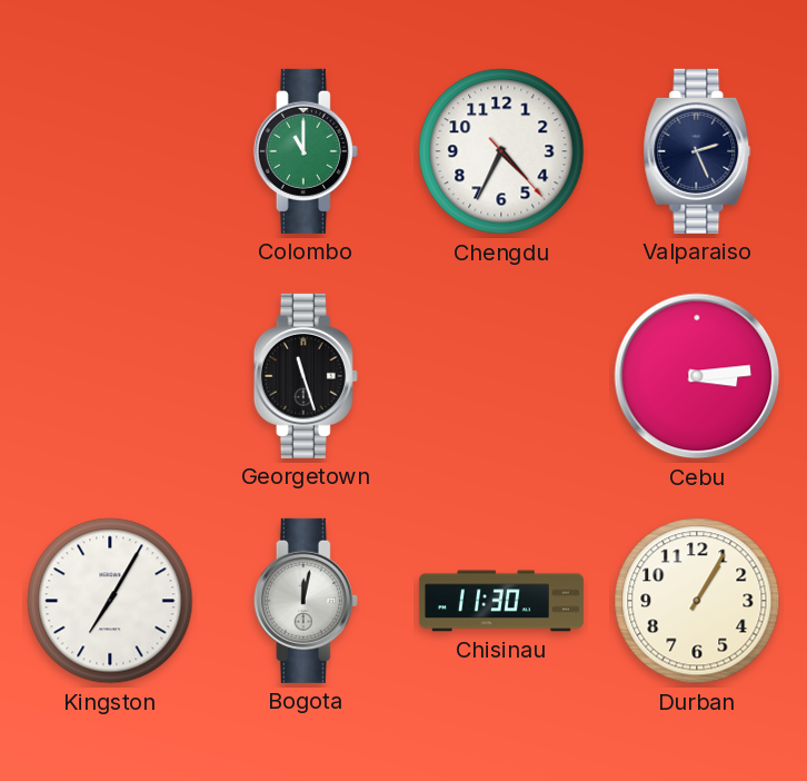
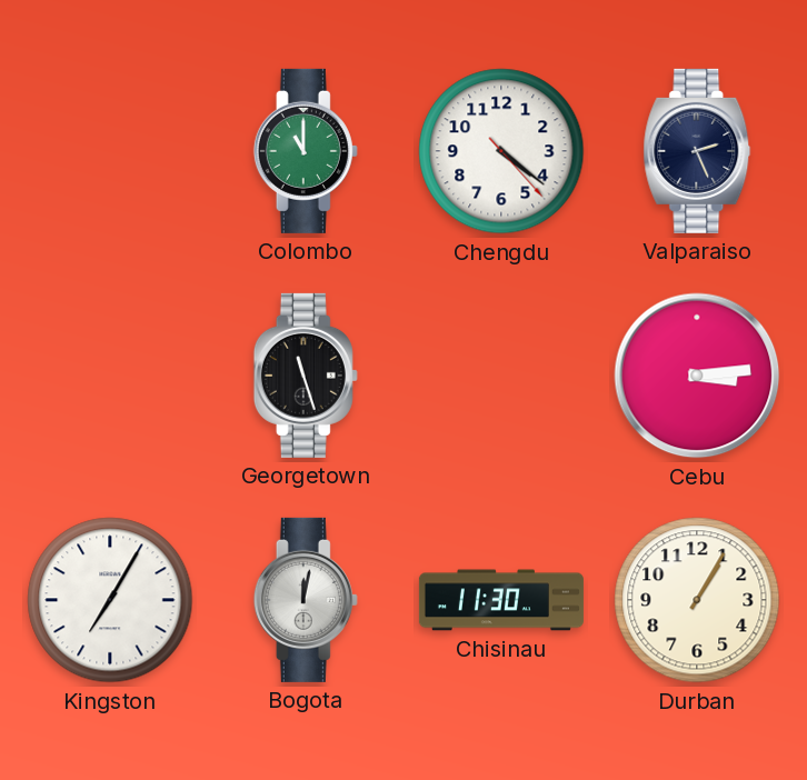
Chengdu: 4:34 -> 4:21 (501, 151)
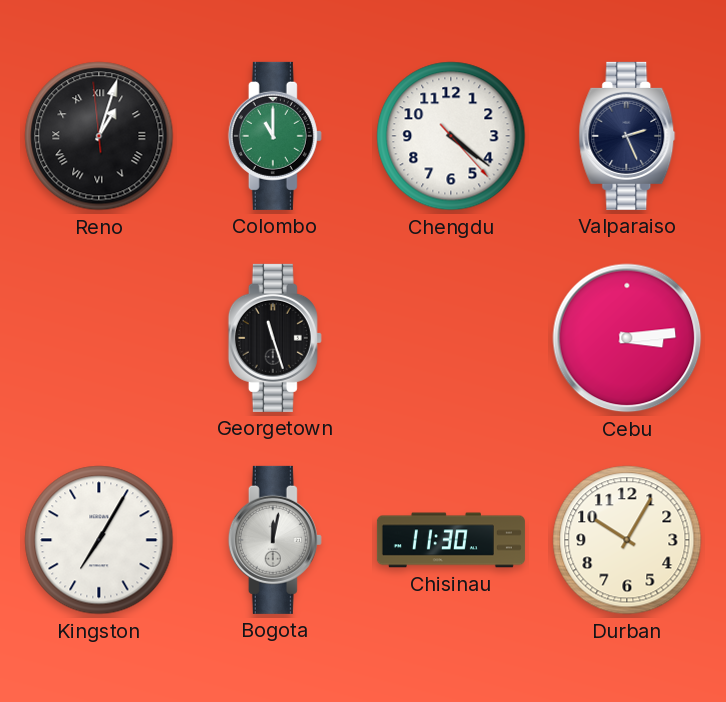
Reno: none -> 1:02 (99, 136)
Durban: 1:05 -> 10:05 (627, 540)
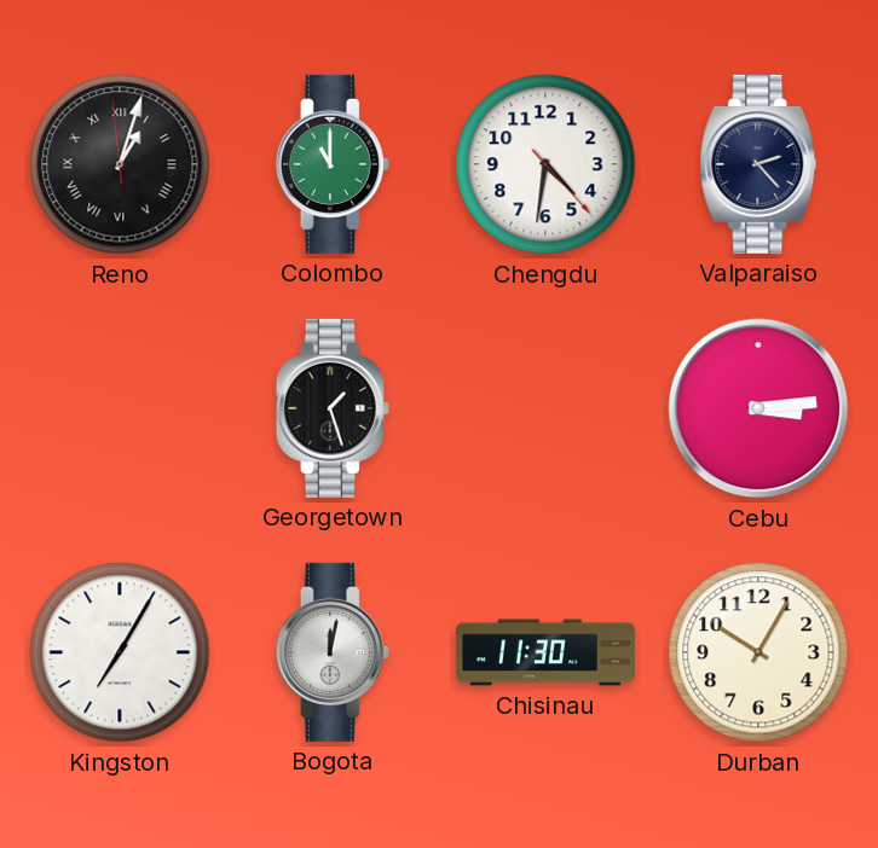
Chengdu: 4:21 -> 4:31 (545, 164)
Valparaiso: 2:26 -> 2:23 (758, 164)
Georgetown: 11:27 -> 1:27 (333, 408)
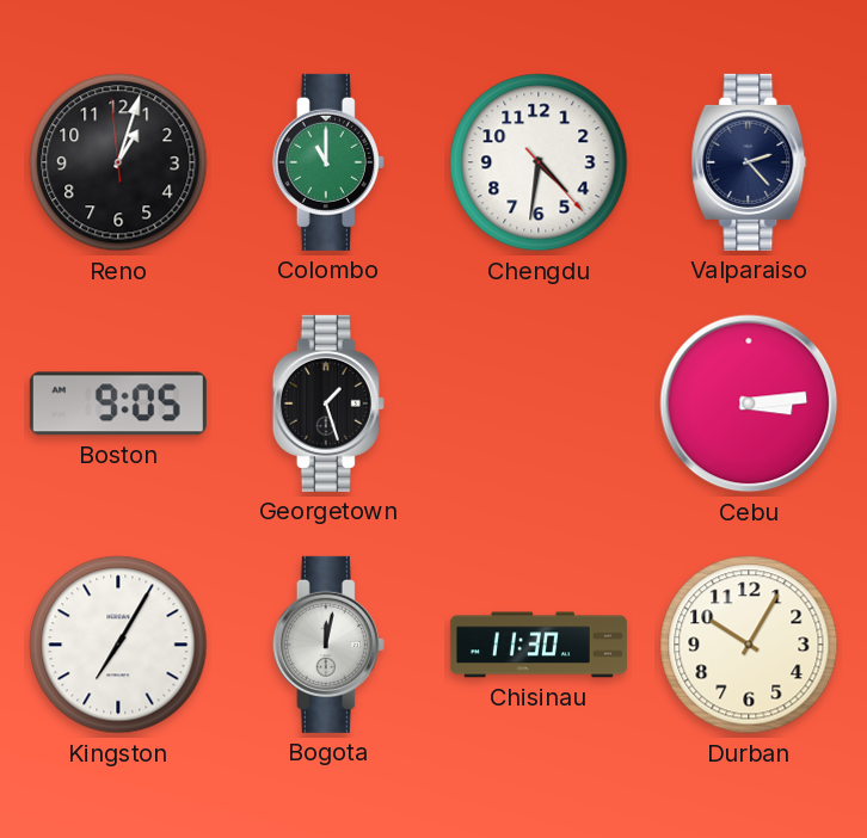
Reno numerals: Roman -> Arabic (118, 162)
Boston: none -> 9:05 (118, 403)
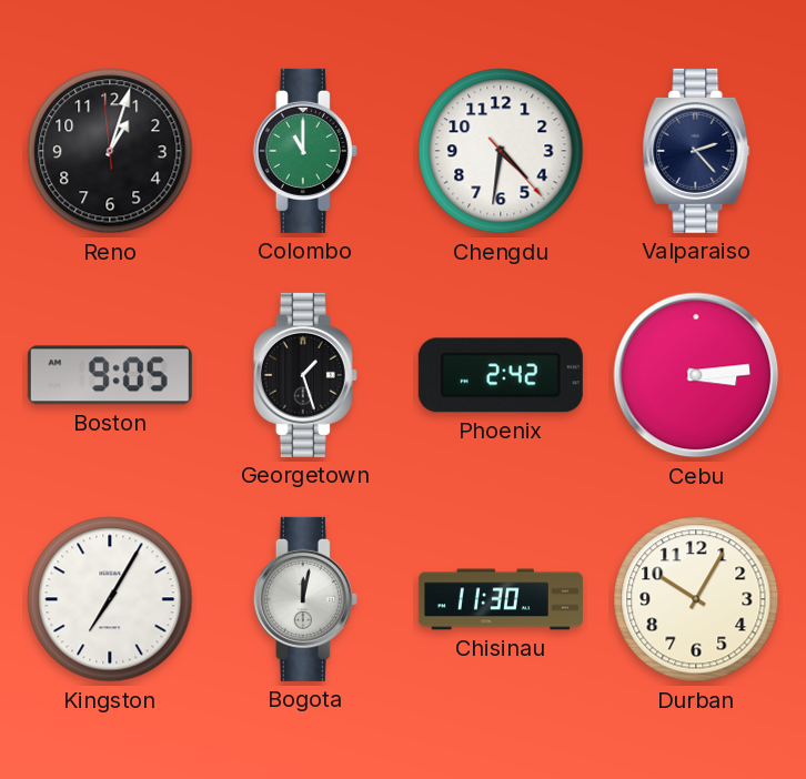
Phoenix: none -> 2:42 (501, 375)
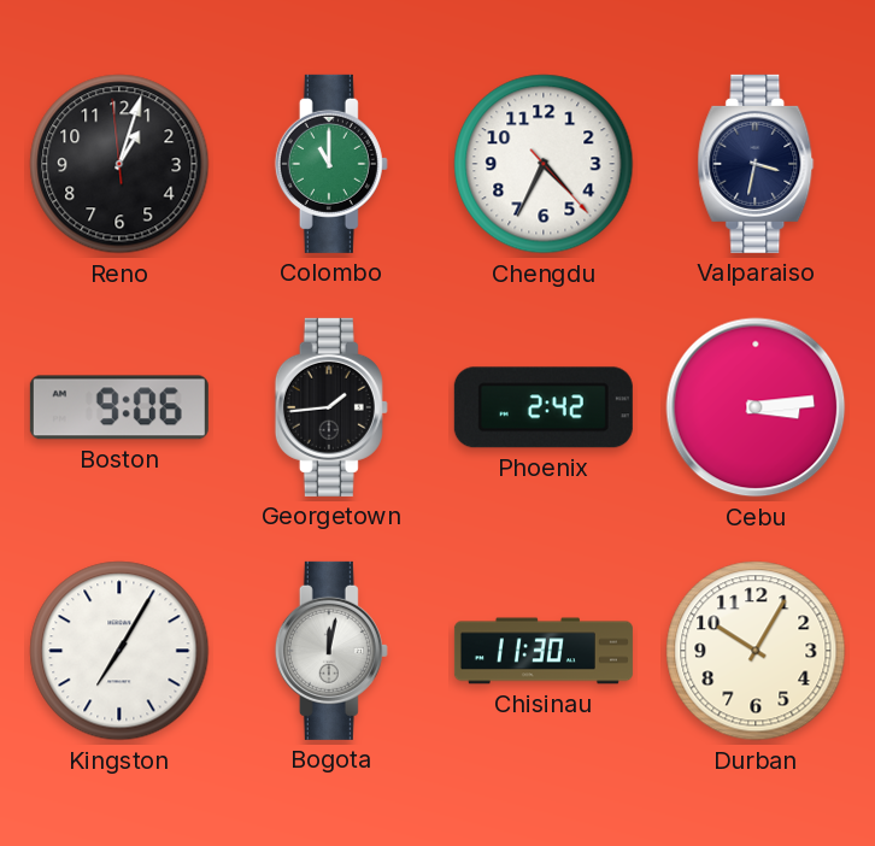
Chengdu: 4:31 -> 4:34 (544, 164)
Valparaiso: 2:23 -> 3:32 (756, 164)
Boston: 9:05 -> 9:06 (119, 407)
Georgetown: 1:27 -> 1:44 (331, 407)
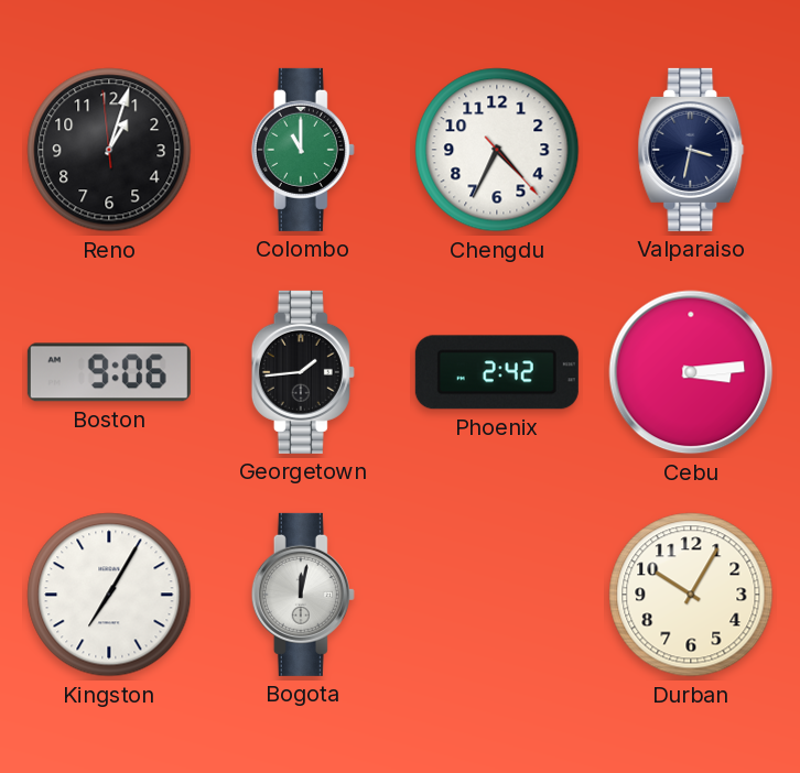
Chisinau: 11:30 -> none (544, 651)
